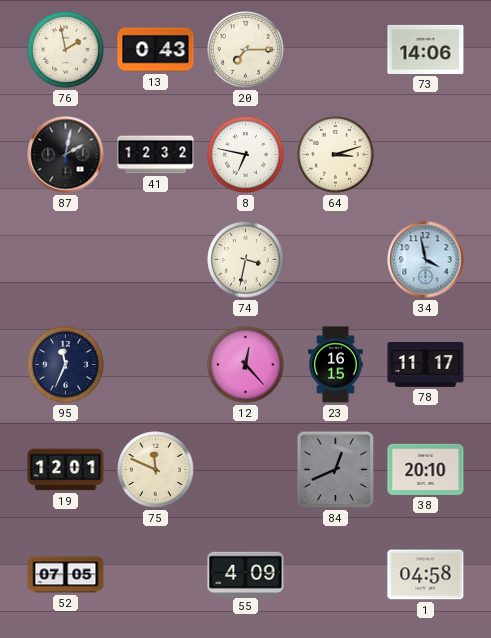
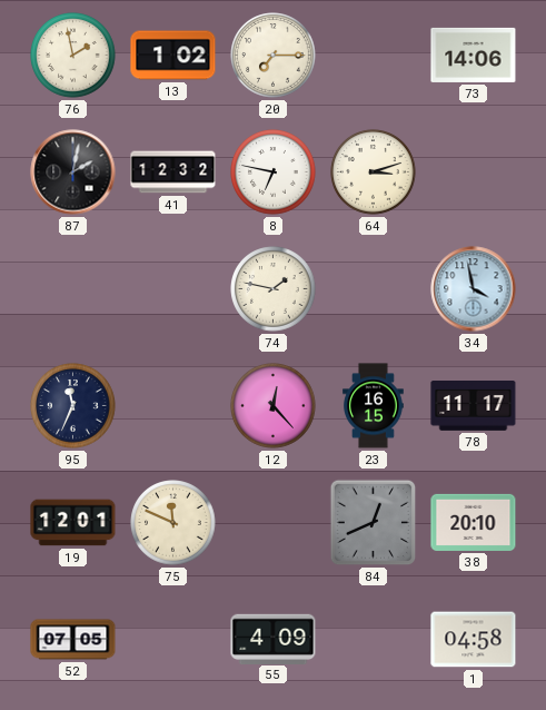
13: 0:43 -> 1:02 (173, 56)
74: 3:32 -> 1:47 (274, 289)
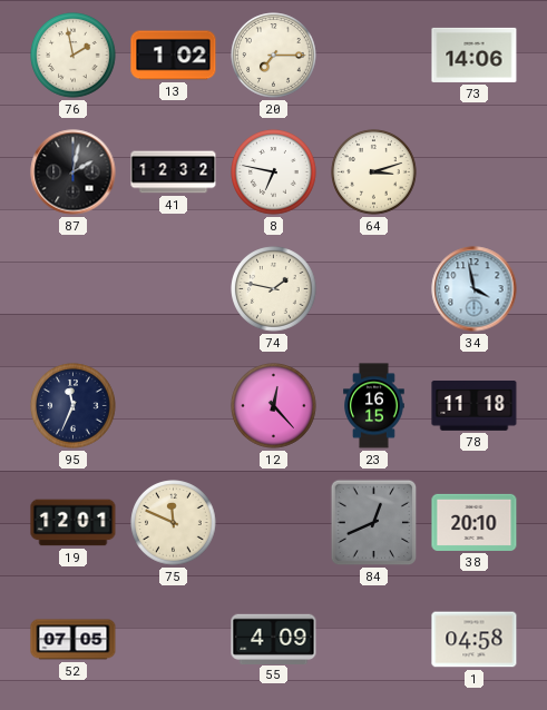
78: 11:17 -> 11:18 (475, 406)
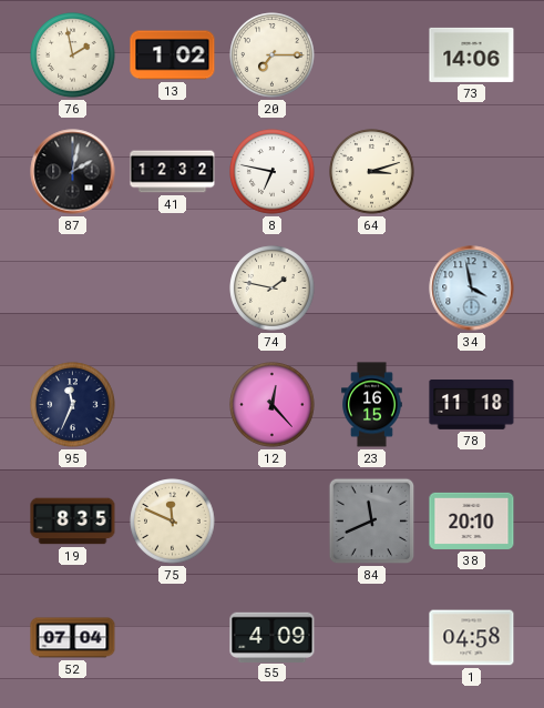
19: 12:01 -> 8:35 (73, 522)
84: 12:41 -> 11:41 (372, 522)
52: 07:05 -> 07:04 (73, 638)
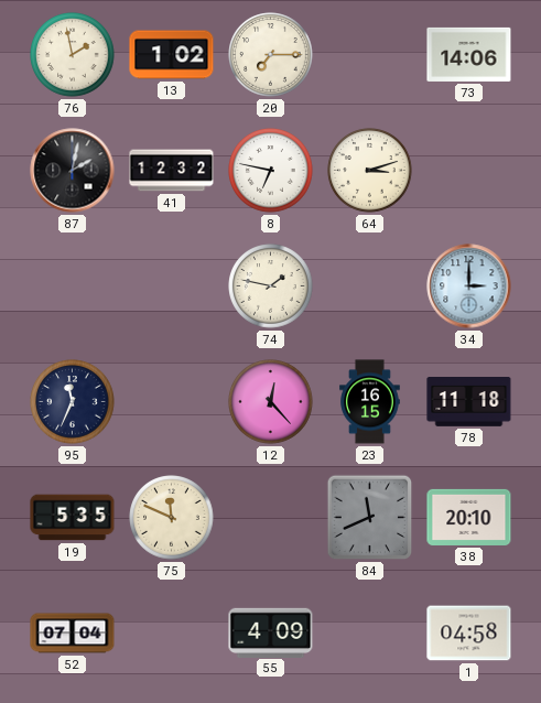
34: 3:58 -> 3:00 (469, 286)
19: 8:35 -> 5:35 (73, 518)
